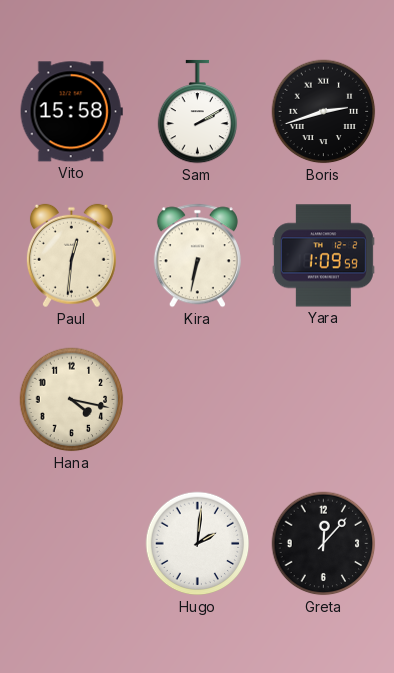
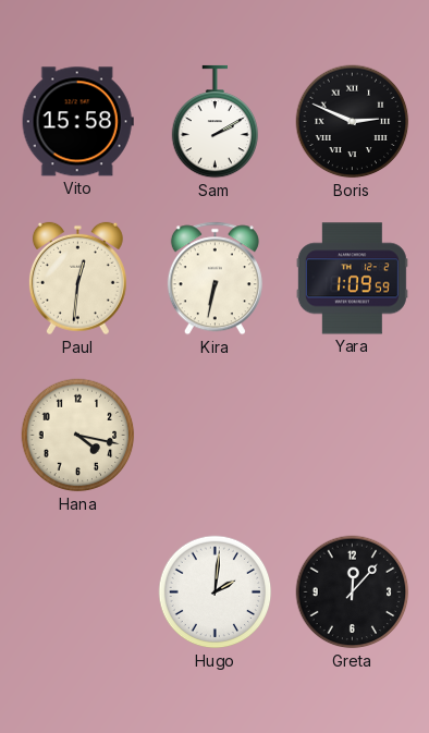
Boris: 2:42 -> 2:49 (353, 122)
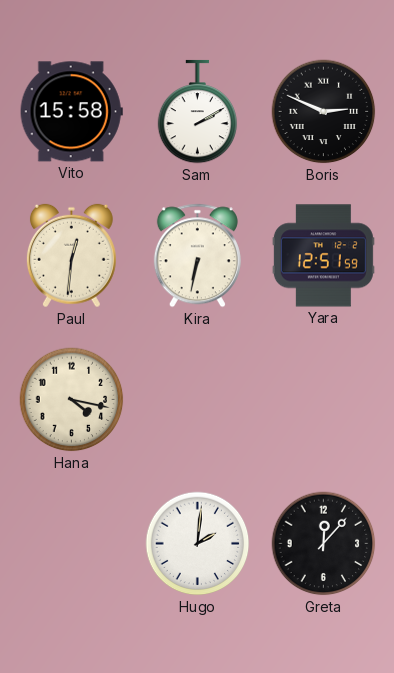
Yara: 1:09 -> 12:51 (323, 256)
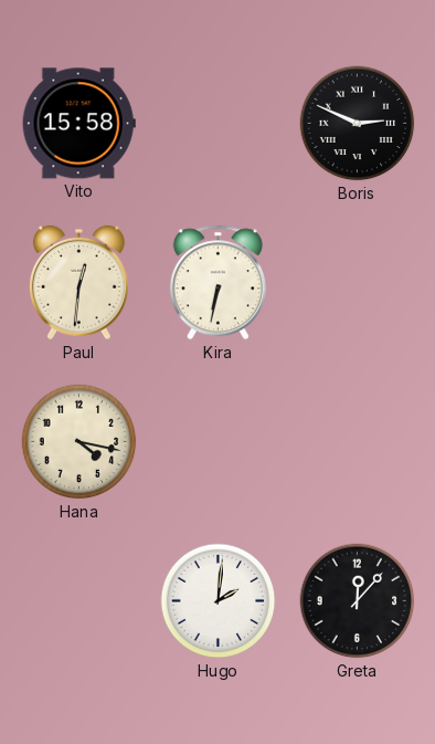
Sam: 2:10 -> none (198, 112)
Yara: 12:51 -> none (323, 256)
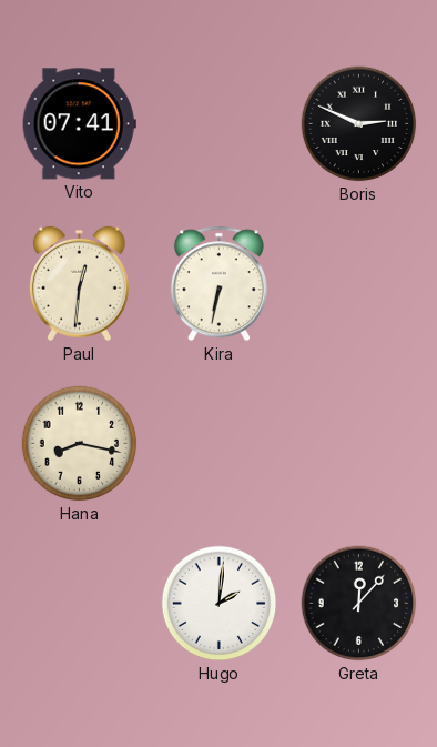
Vito: 15:58 -> 07:41 (79, 124)
Hana: 4:17 -> 8:17 (80, 444)
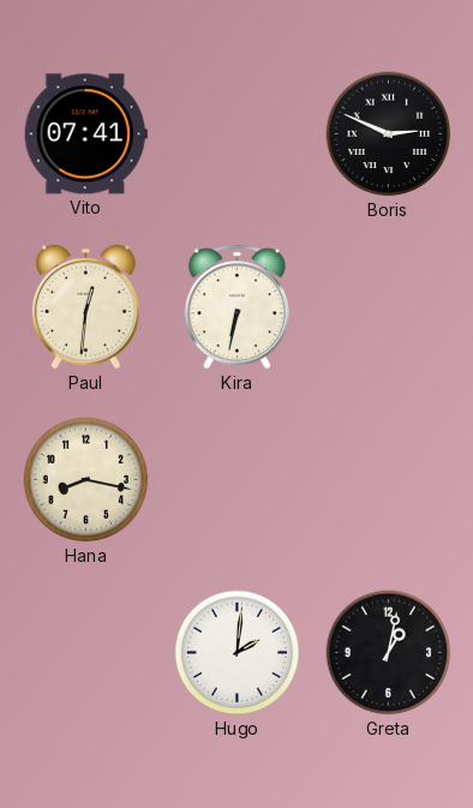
Greta: 12:07 -> 1:02 (389, 653)
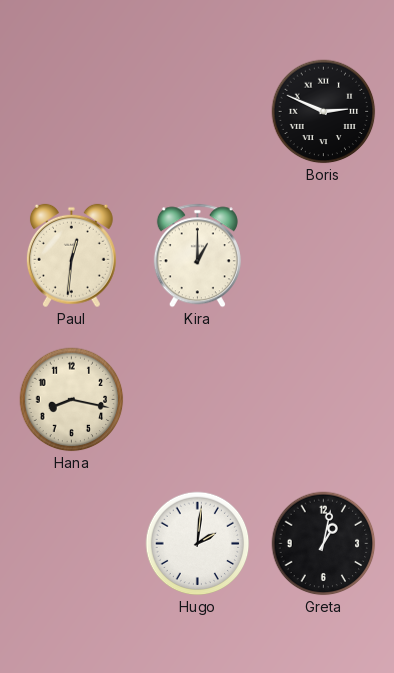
Vito: 07:41 -> none (85, 134)
Kira: 6:32 -> 1:00 (197, 256)
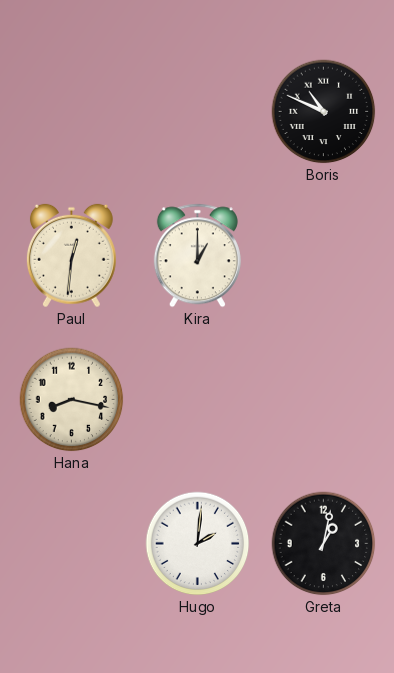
Boris: 2:49 -> 10:49 (324, 112)
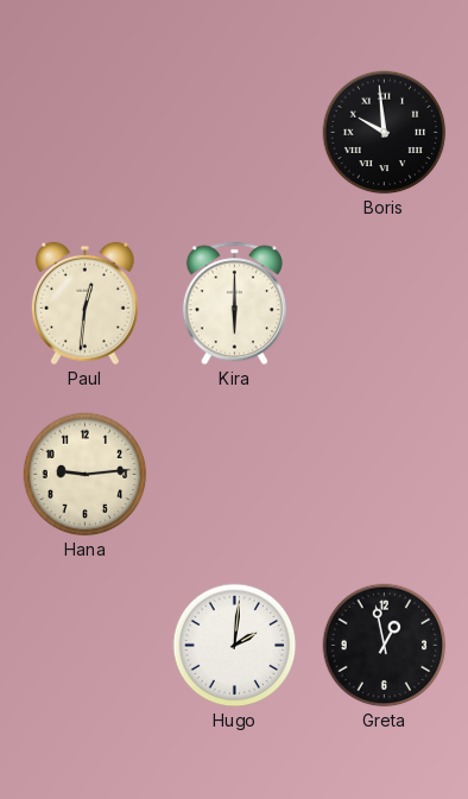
Boris: 10:49 -> 9:59 (385, 133)
Kira: 1:00 -> 6:00 (234, 304)
Hana: 8:17 -> 9:14 (86, 475)
Greta: 1:02 -> 12:58 (385, 646)
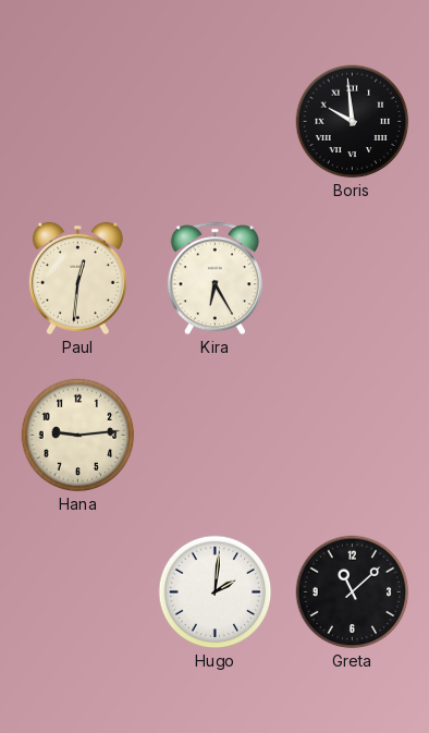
Kira: 6:00 -> 6:25 (214, 279)
Greta: 12:58 -> 11:08 (353, 592)
